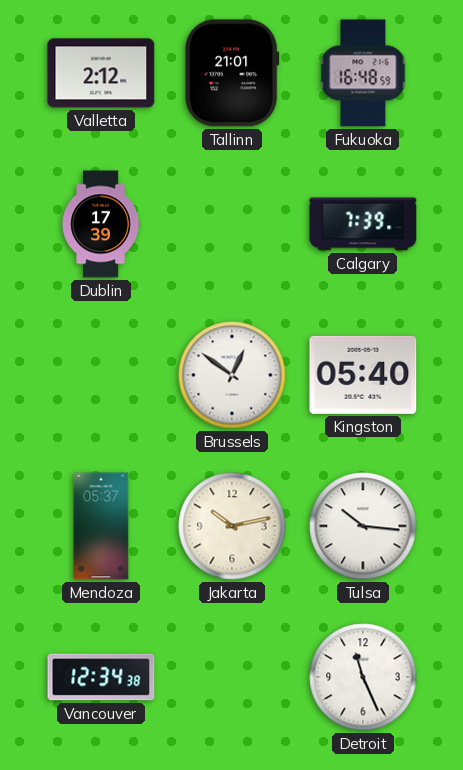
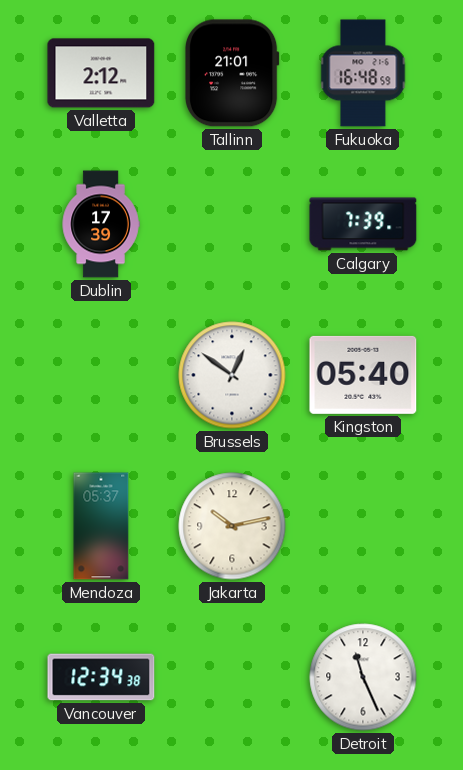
Tulsa: 10:16 -> none (363, 526)
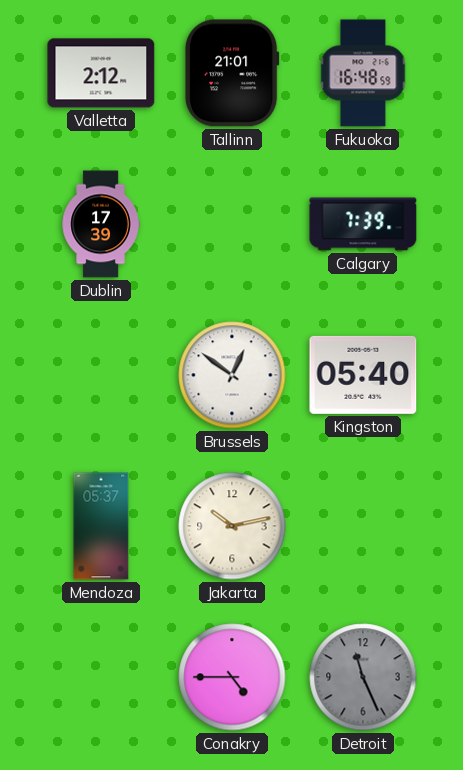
Vancouver: 12:34 -> none (101, 677)
Conakry: none -> 4:45 (232, 677)
Detroit dial: white -> grey (363, 677)
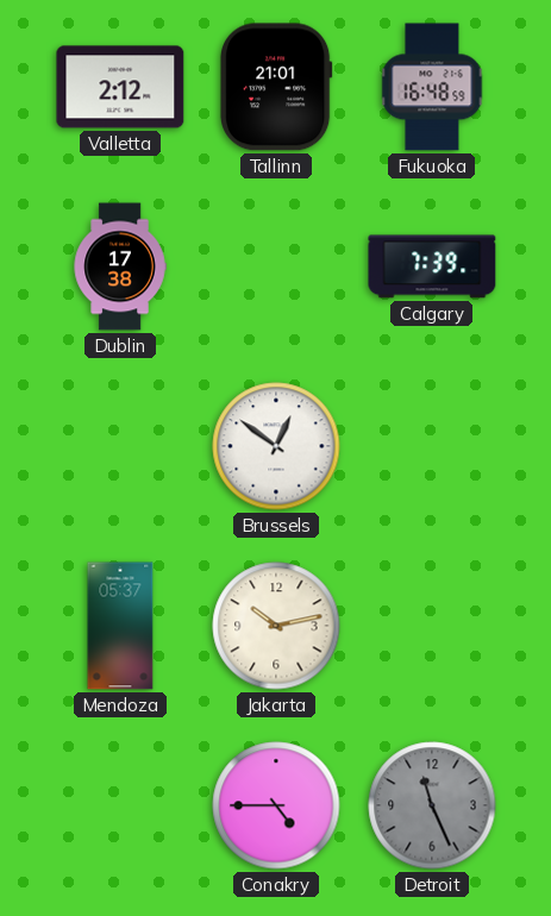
Dublin: 17:39 -> 17:38 (120, 266)
Kingston: 05:40 -> none (363, 375)
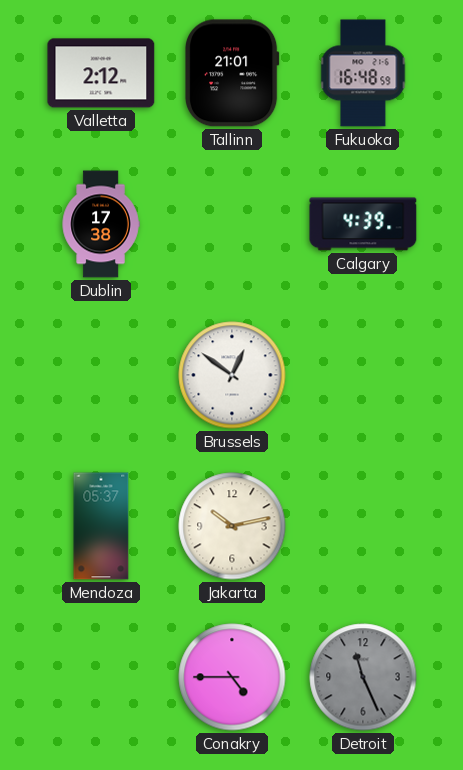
Calgary: 7:39 -> 4:39 (363, 224)
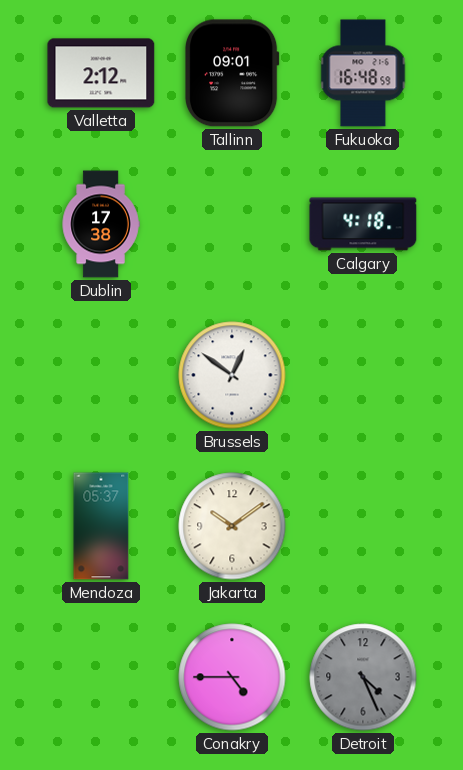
Tallinn: 21:01 -> 09:01 (232, 73)
Calgary: 4:39 -> 4:18 (363, 224)
Jakarta: 10:13 -> 10:09 (232, 526)
Detroit: 11:26 -> 4:26 (363, 677)
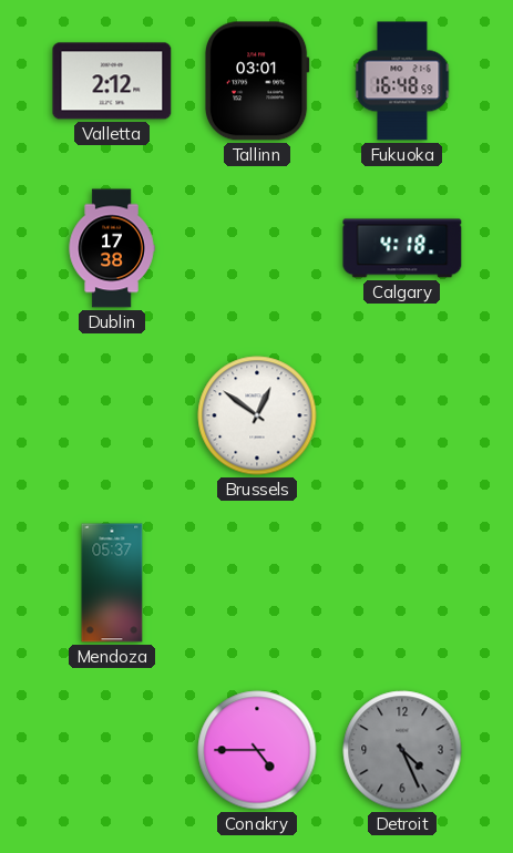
Tallinn: 09:01 -> 03:01 (257, 81)
Jakarta: 10:09 -> none (232, 526)
